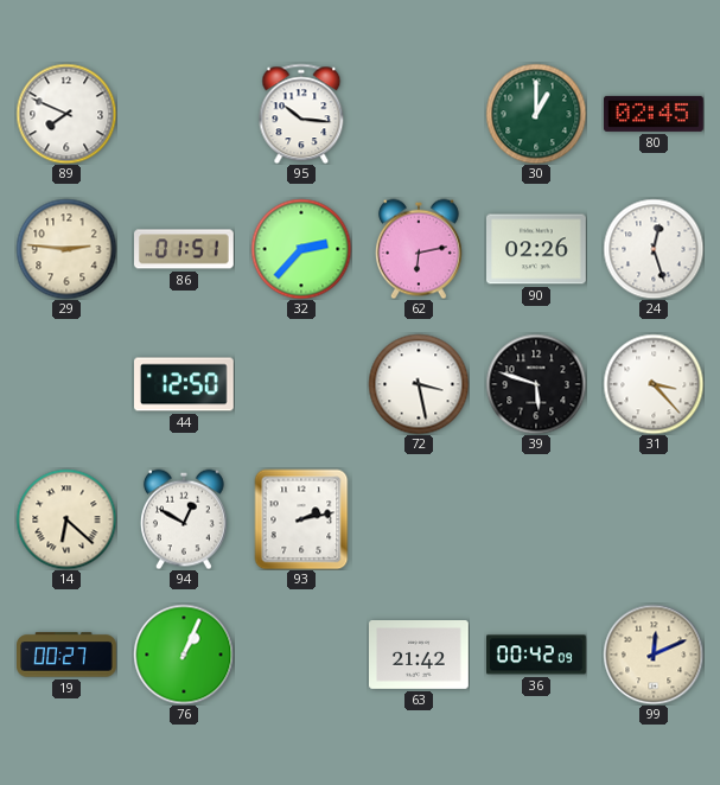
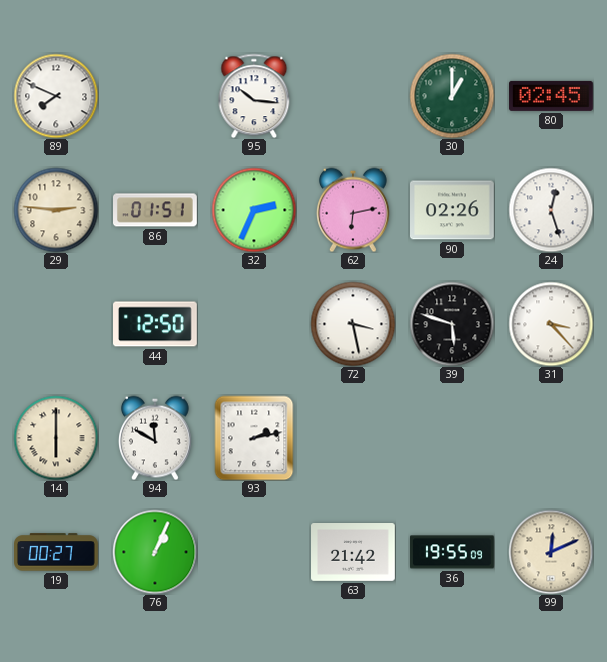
32: 2:37 -> 2:34 (254, 210)
14: 6:22 -> 6:00 (56, 438)
94: 12:50 -> 11:50 (155, 438)
36: 00:42 -> 19:55 (453, 552)
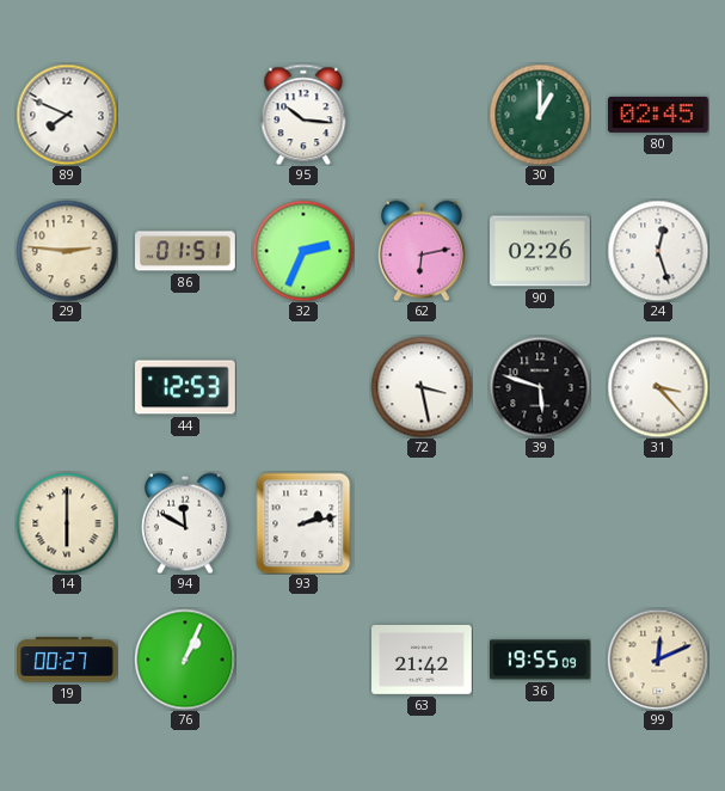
44: 12:50 -> 12:53 (186, 387)
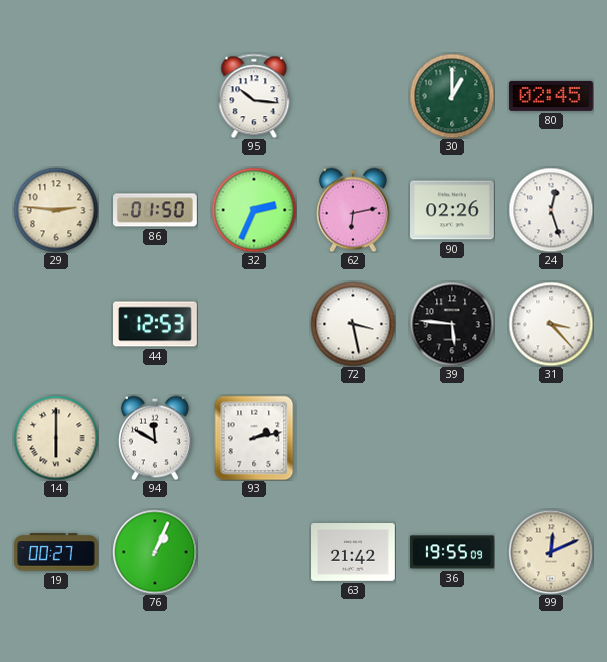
89: 7:49 -> none (67, 115)
86: 01:51 -> 01:50 (156, 210)
39: 5:48 -> 5:46 (452, 324)
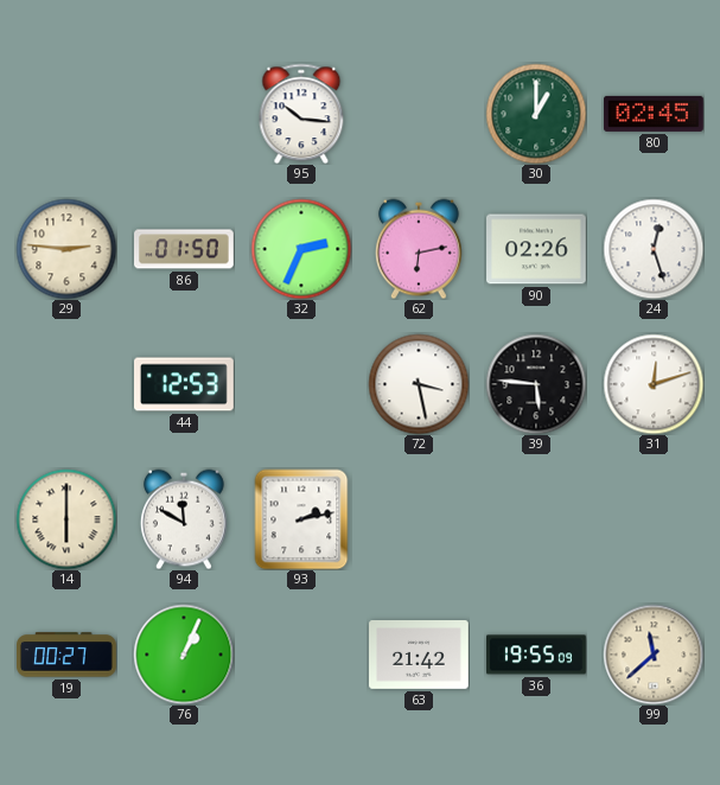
31: 3:23 -> 12:12 (654, 384)
99: 12:11 -> 11:38 (654, 655)
